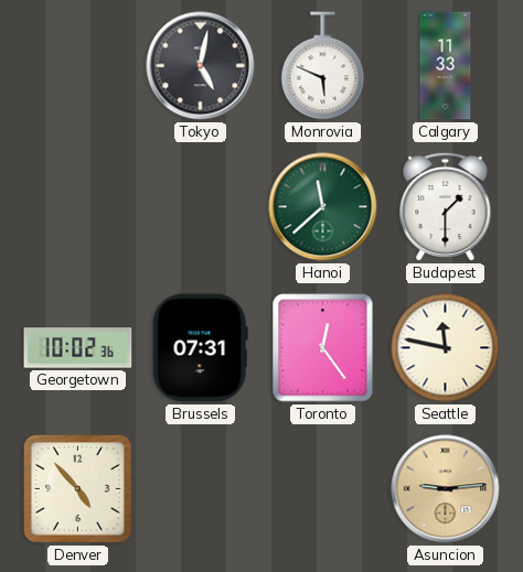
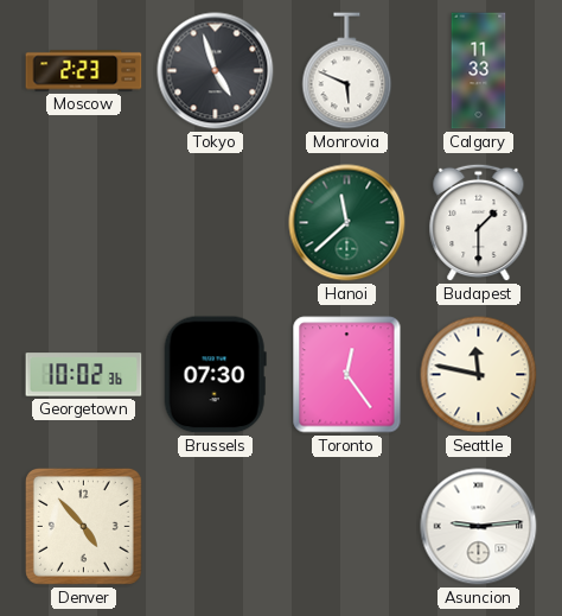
Moscow: none -> 2:23 (84, 71)
Tokyo: 5:02 -> 4:57 (216, 71)
Brussels: 07:31 -> 07:30 (215, 375)
Asuncion dial: champagne -> white (479, 527)
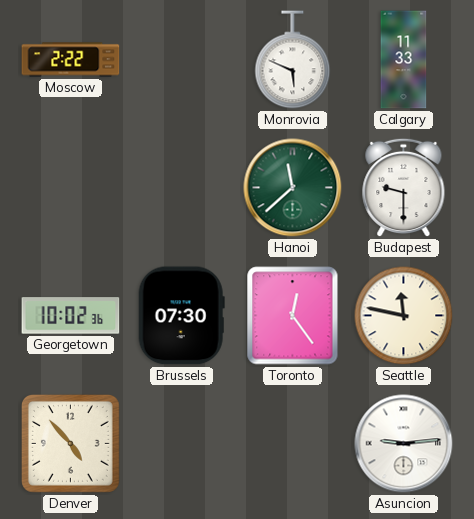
Moscow: 2:23 -> 2:22 (71, 60)
Tokyo: 4:57 -> none (216, 71)
Budapest: 1:30 -> 9:30 (404, 188)
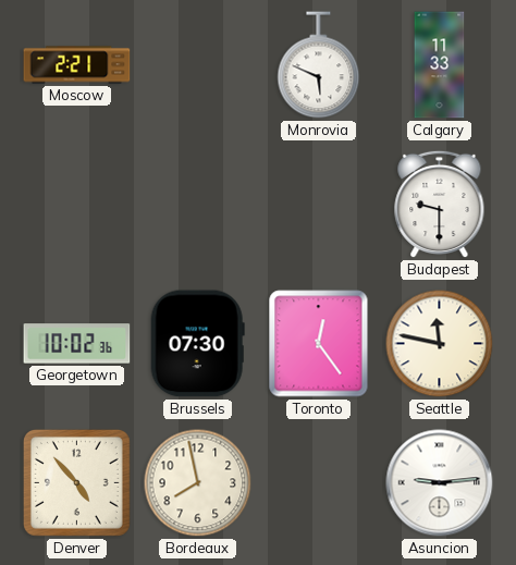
Moscow: 2:22 -> 2:21 (77, 65)
Hanoi: 11:38 -> none (293, 188)
Bordeaux: none -> 7:58 (198, 483)
